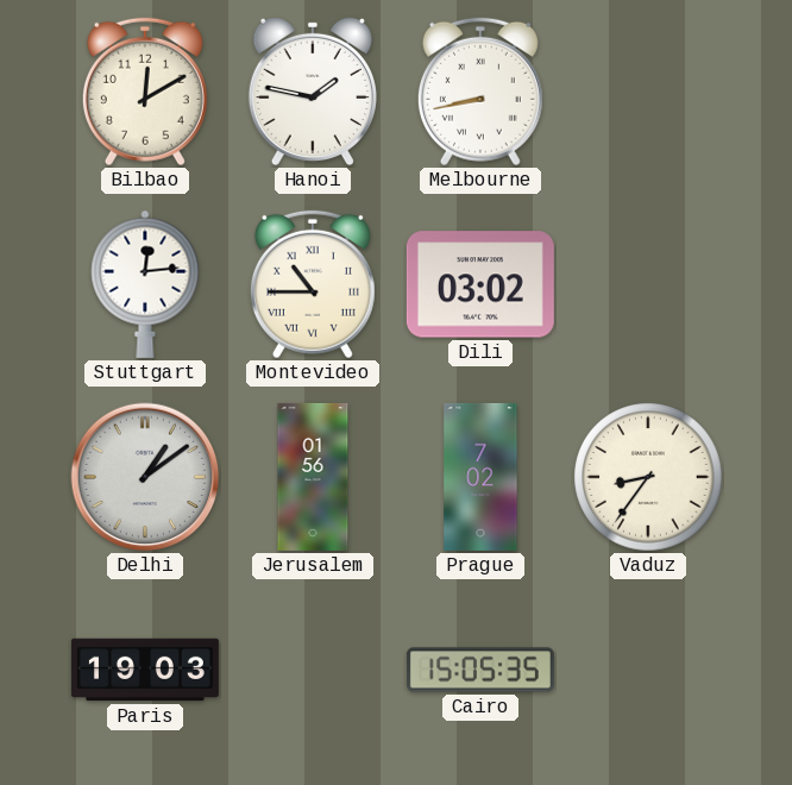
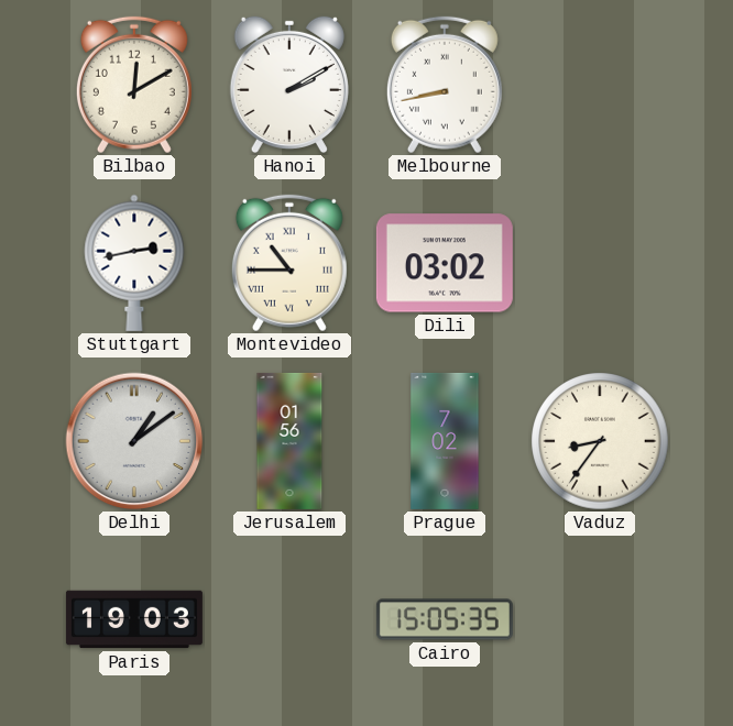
Hanoi: 1:47 -> 2:10 (289, 85)
Stuttgart: 12:14 -> 2:43 (134, 263)
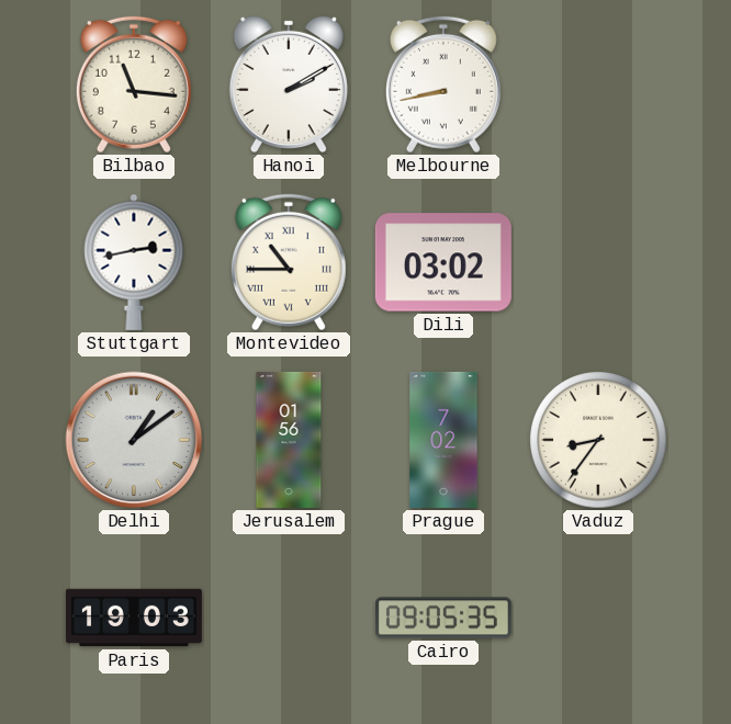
Bilbao: 12:10 -> 11:16 (134, 84)
Cairo: 15:05 -> 09:05 (443, 618)
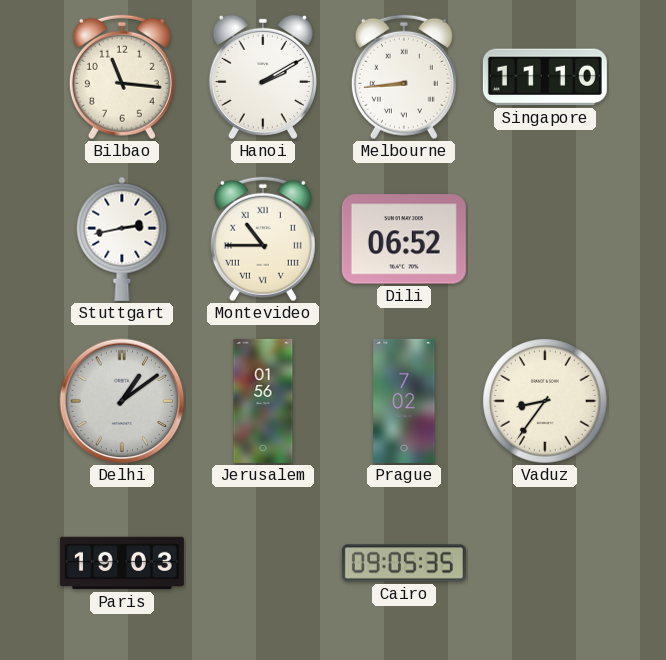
Melbourne: 8:43 -> 8:44 (404, 77)
Singapore: none -> 11:10 (545, 77)
Dili: 03:02 -> 06:52 (404, 239)
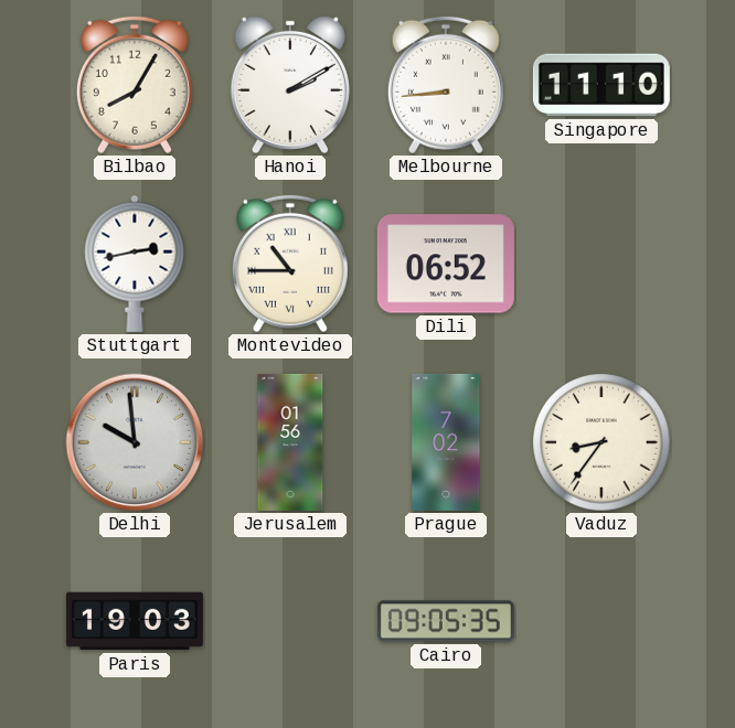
Bilbao: 11:16 -> 8:05 (135, 85)
Delhi: 1:09 -> 9:59 (135, 442)
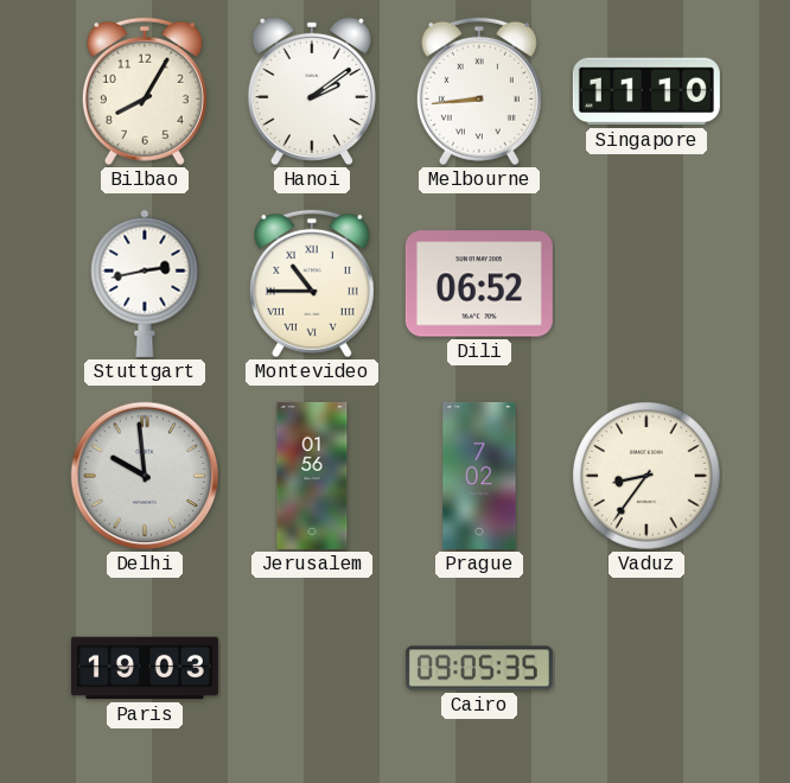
Hanoi: 2:10 -> 2:09 (312, 91)
